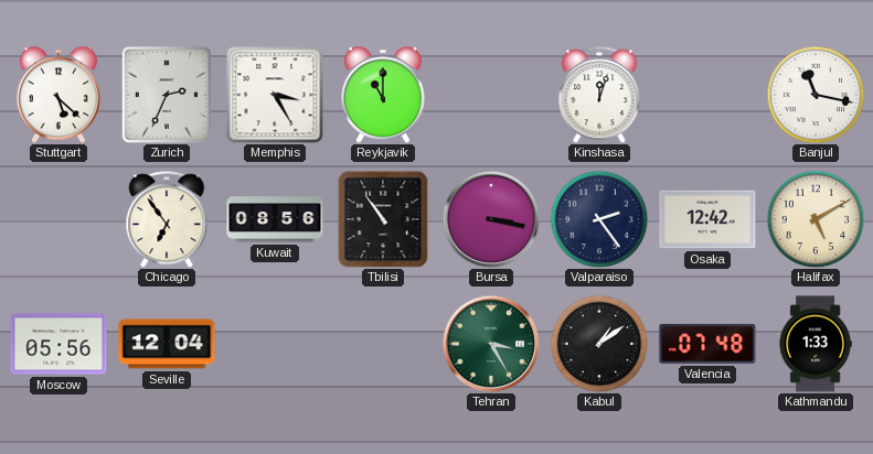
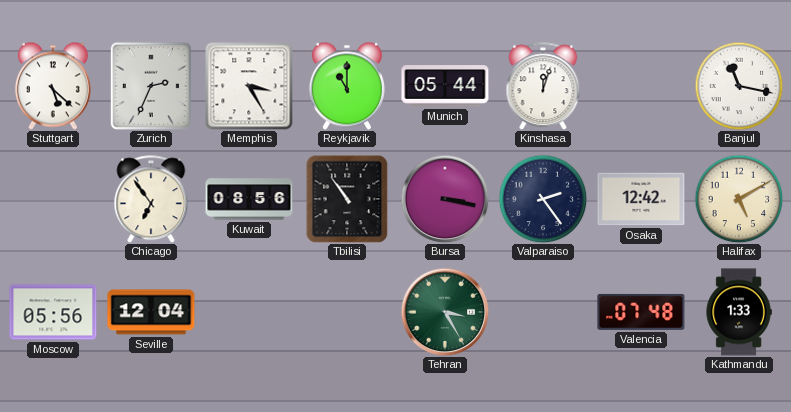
Munich: none -> 05:44 (445, 86)
Kabul: 1:09 -> none (599, 344)
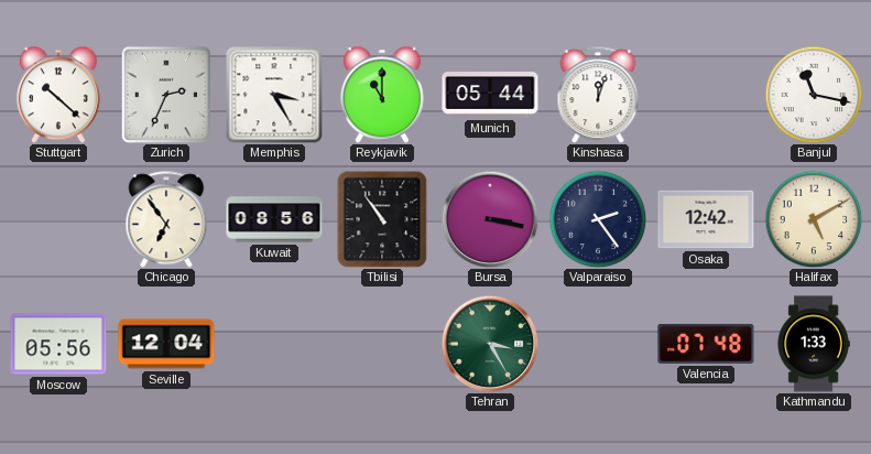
Stuttgart: 5:22 -> 10:22 (58, 95)
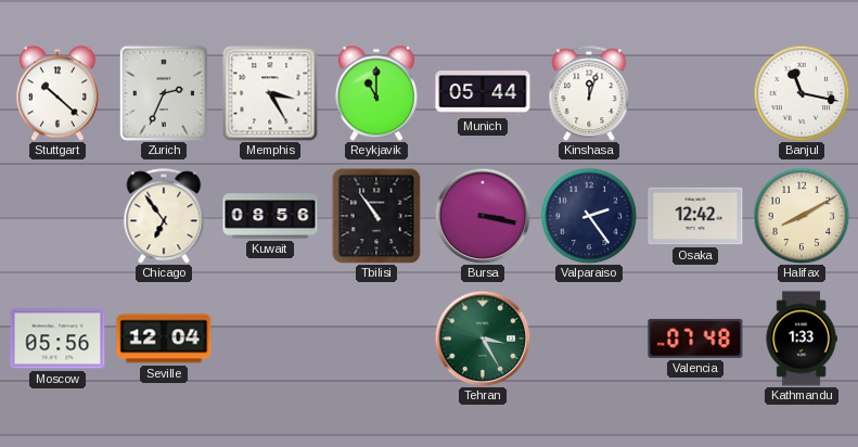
Halifax: 5:10 -> 8:10 (802, 216)
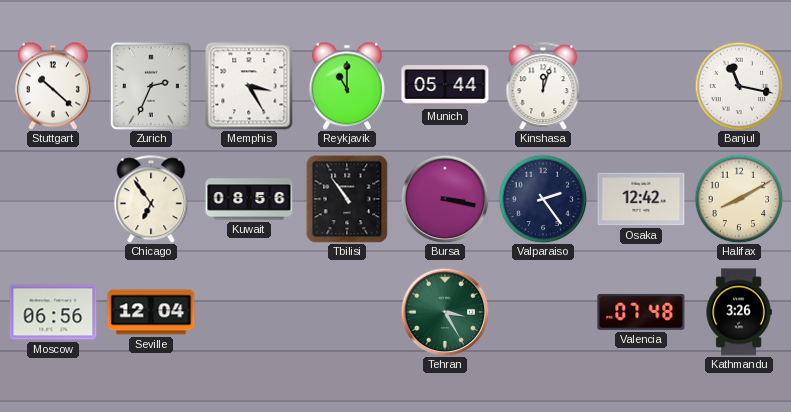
Moscow: 05:56 -> 06:56 (53, 312)
Kathmandu: 1:33 -> 3:26 (739, 312)
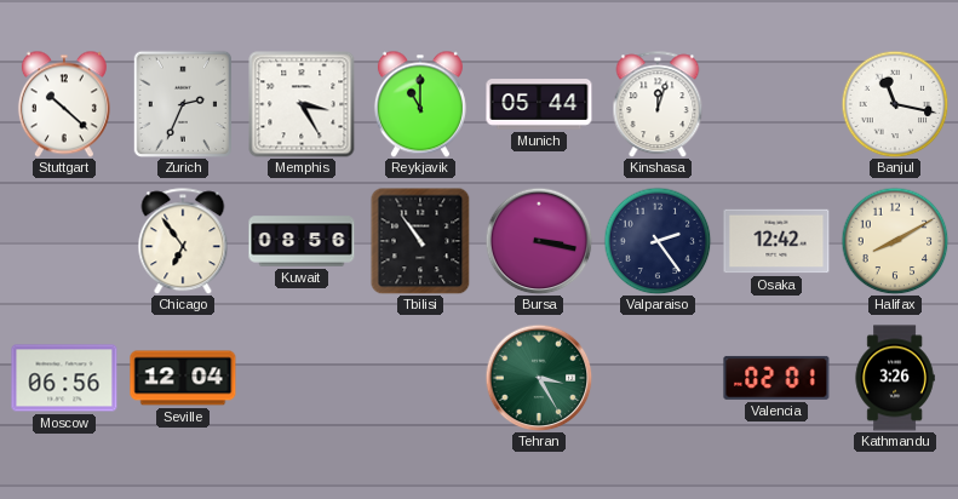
Valencia: 07:48 -> 02:01 (776, 378)
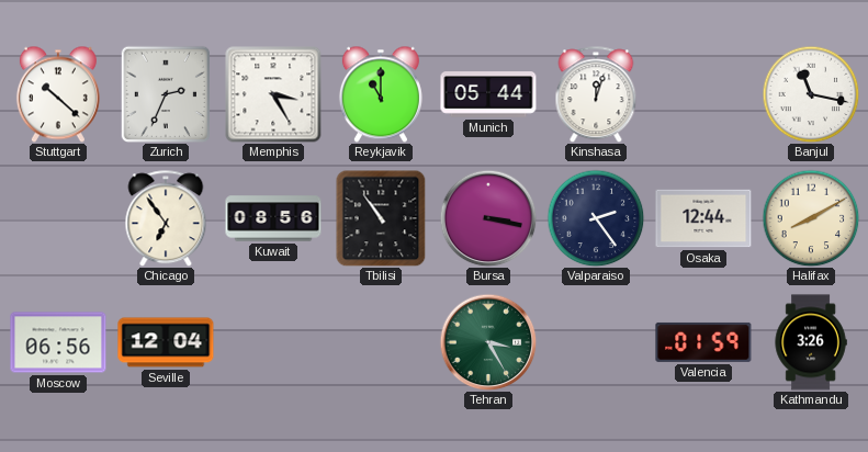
Osaka: 12:42 -> 12:44 (703, 218)
Valencia: 02:01 -> 01:59 (703, 342)
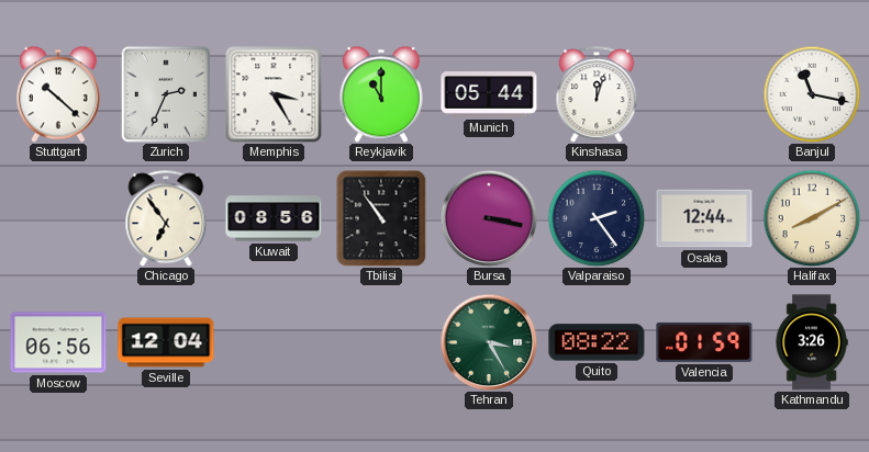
Quito: none -> 08:22 (597, 342)
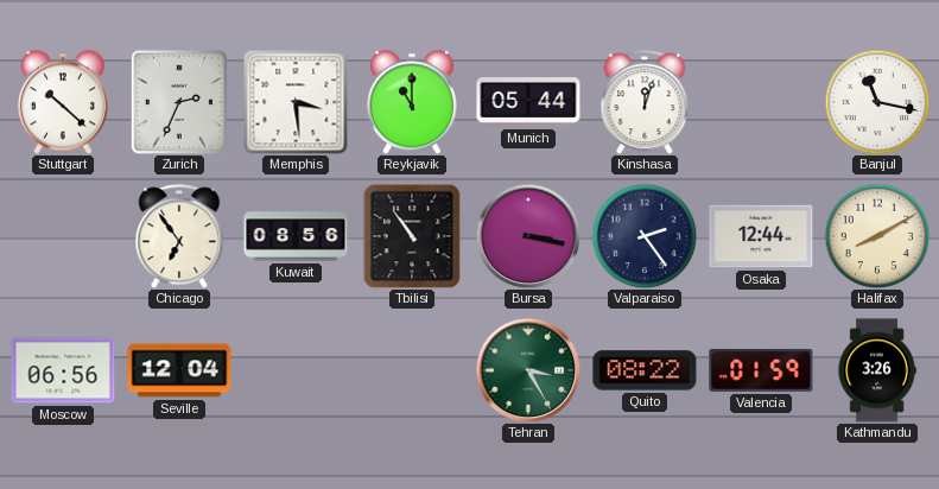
Memphis: 3:25 -> 3:29 (296, 102)
